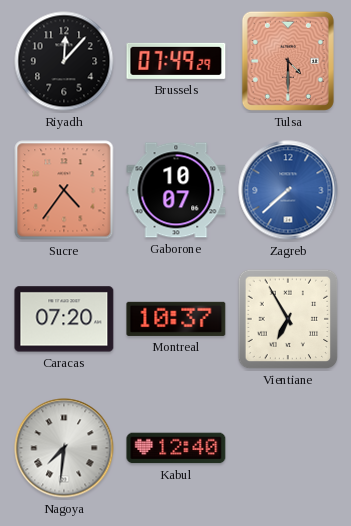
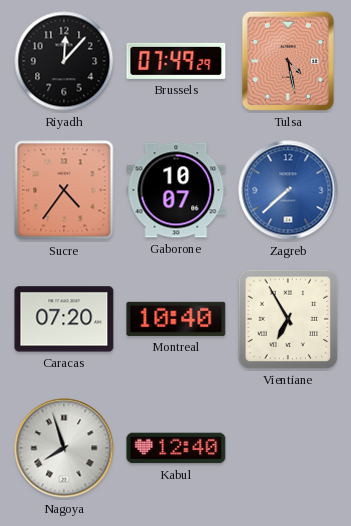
Tulsa: 4:30 -> 4:28 (288, 61)
Montreal: 10:37 -> 10:40 (176, 319)
Nagoya: 7:31 -> 7:57 (64, 448)
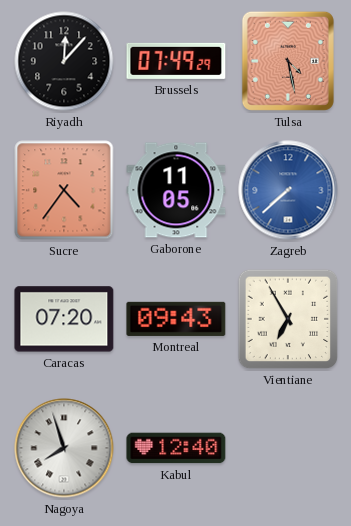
Gaborone: 10:07 -> 11:05 (176, 190)
Montreal: 10:40 -> 09:43 (176, 319)
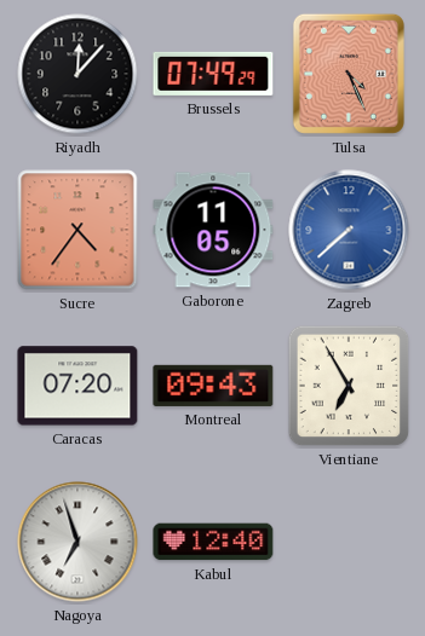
Tulsa: 4:28 -> 4:26 (349, 74)
Nagoya: 7:57 -> 6:57 (77, 542)
